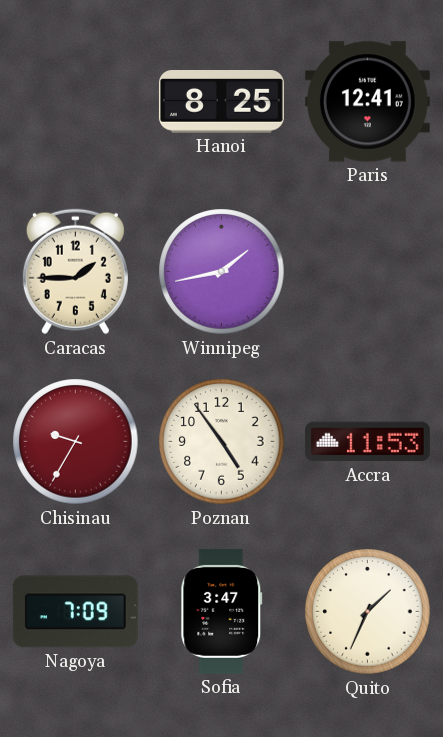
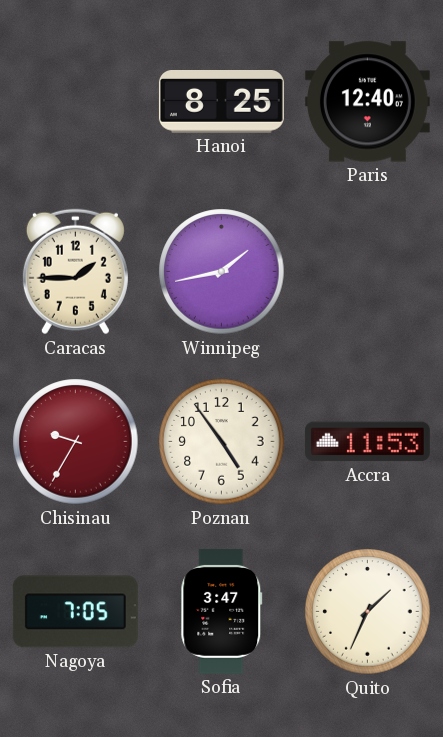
Paris: 12:41 -> 12:40 (367, 102)
Nagoya: 7:09 -> 7:05 (75, 612)
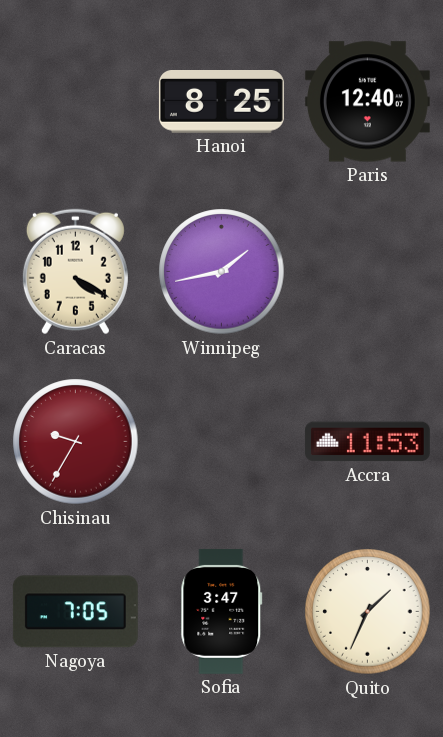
Caracas: 1:45 -> 4:20 (75, 272)
Poznan: 4:54 -> none (222, 442)
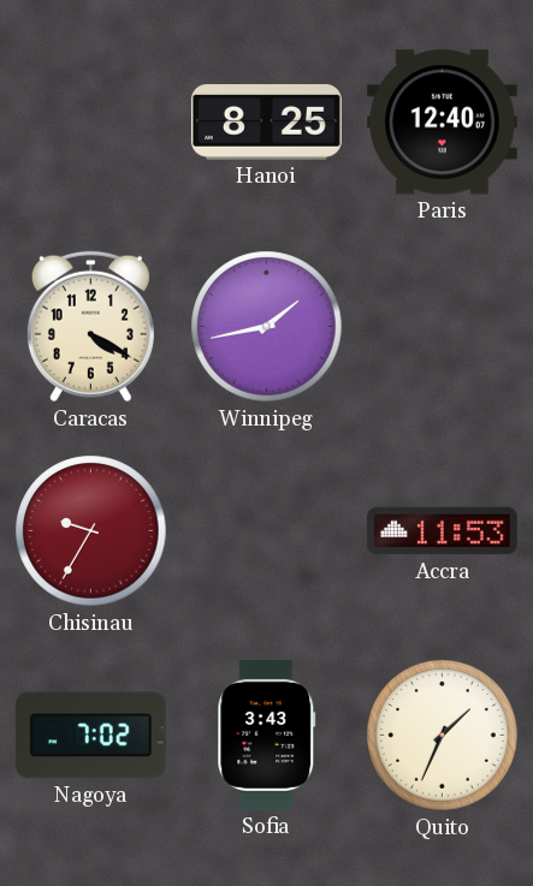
Nagoya: 7:05 -> 7:02 (90, 736)
Sofia: 3:47 -> 3:43 (267, 735)
